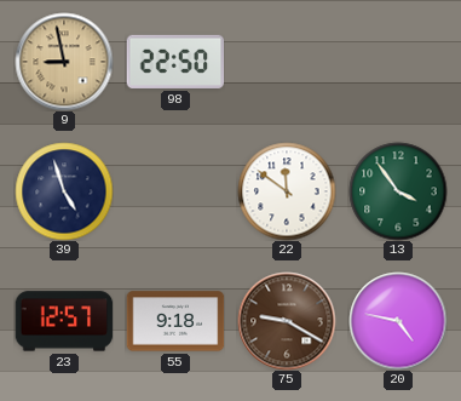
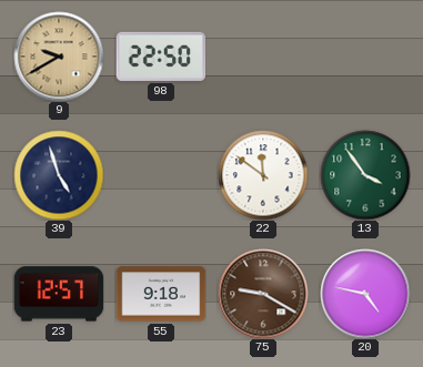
9: 8:58 -> 9:40 (59, 57)
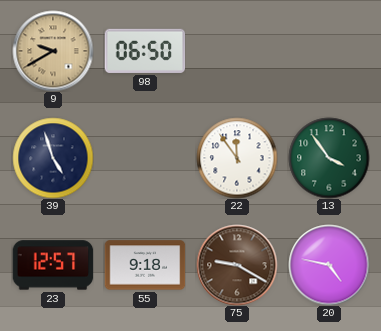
98: 22:50 -> 06:50 (145, 51)
22: 11:51 -> 11:54 (237, 158)
